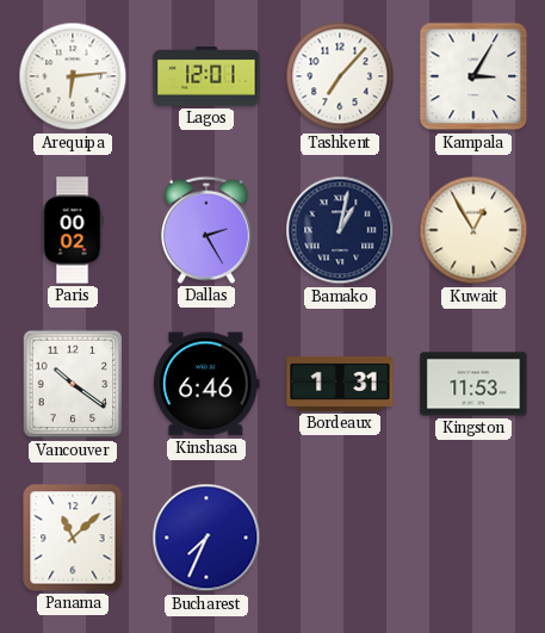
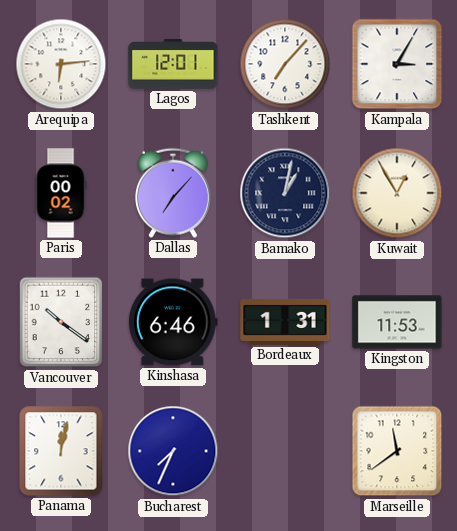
Dallas: 2:25 -> 7:07 (173, 193)
Panama: 11:08 -> 12:02 (61, 451)
Marseille: none -> 11:39 (397, 451)
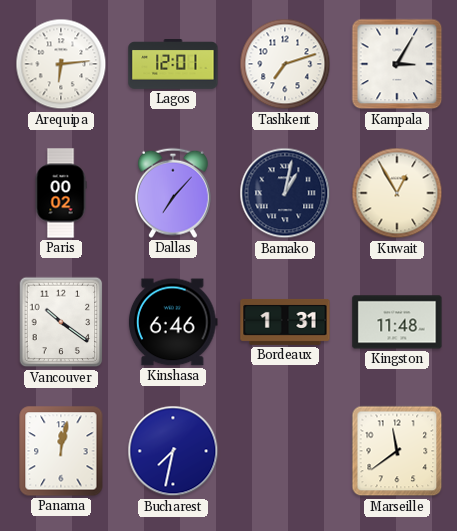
Tashkent: 7:07 -> 7:12 (285, 64)
Kingston: 11:53 -> 11:48 (397, 322)
Bucharest: 7:34 -> 7:32 (173, 451)
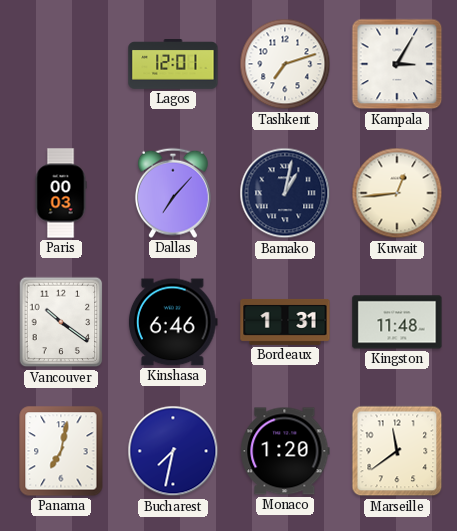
Arequipa: 6:14 -> none (61, 64)
Paris: 00:02 -> 00:03 (61, 193)
Kuwait: 12:55 -> 12:44 (397, 193)
Panama: 12:02 -> 7:02 (61, 451)
Monaco: none -> 1:20 (285, 451)
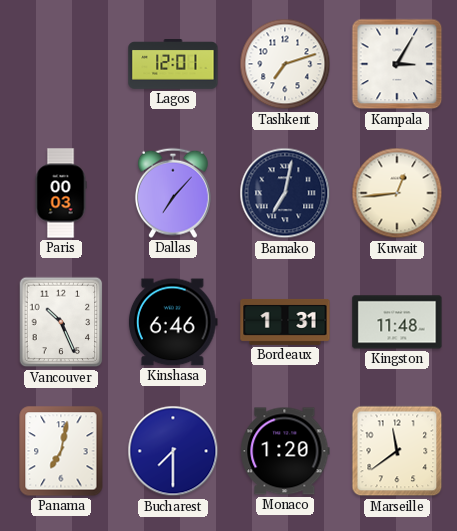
Bamako: 1:02 -> 7:02 (285, 193)
Vancouver: 10:21 -> 10:26 (61, 322)
Bucharest: 7:32 -> 7:30 (173, 451)
